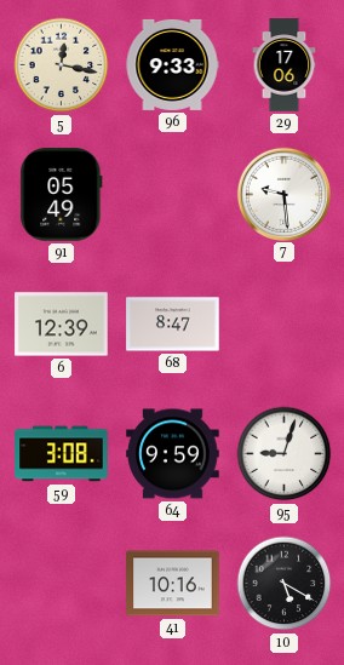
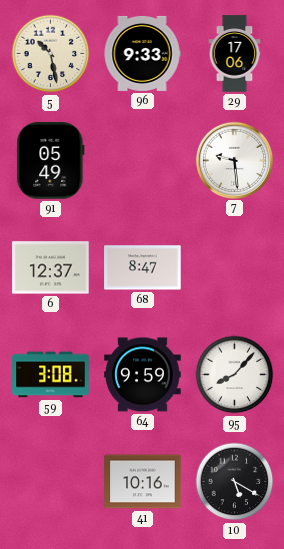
5: 12:17 -> 10:28 (51, 54)
6: 12:39 -> 12:37 (51, 268)
95: 9:03 -> 8:07 (235, 375)
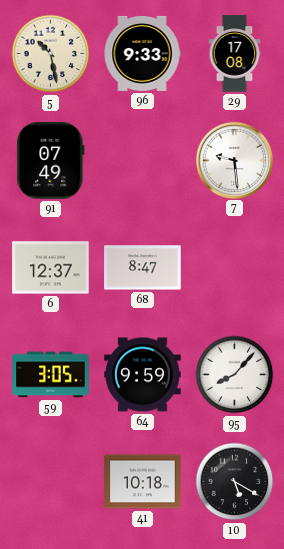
29: 17:06 -> 17:08 (235, 54)
91: 05:49 -> 07:49 (51, 161)
59: 3:08 -> 3:05 (51, 375)
41: 10:16 -> 10:18 (143, 482)
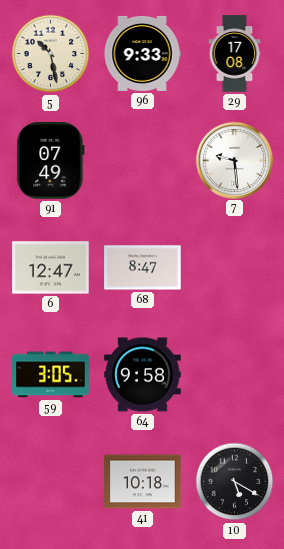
6: 12:37 -> 12:47 (51, 268)
64: 9:59 -> 9:58 (143, 375)
95: 8:07 -> none (235, 375)
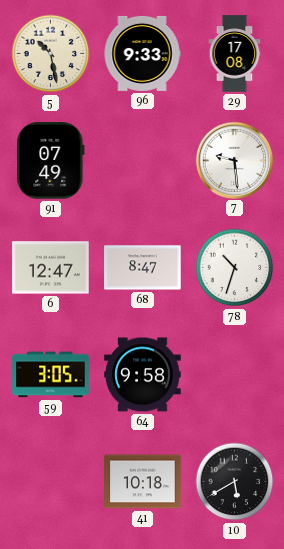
78: none -> 10:33 (235, 268)
10: 5:20 -> 5:40 (235, 482)
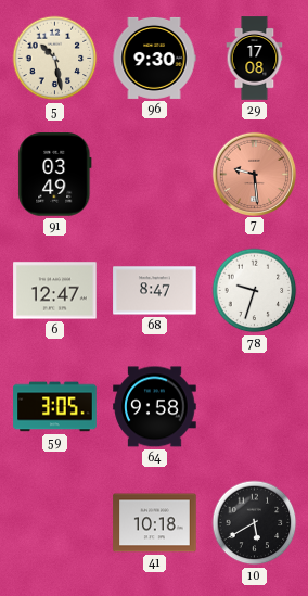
96: 9:33 -> 9:30 (154, 58)
91: 07:49 -> 03:49 (55, 175)
7 dial: white -> salmon (254, 174)
78: 10:33 -> 9:33 (255, 291)
